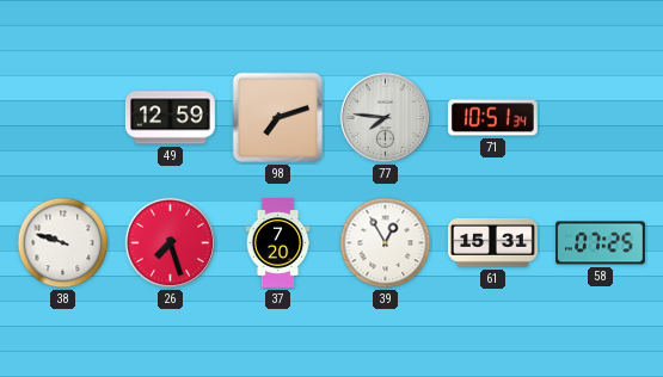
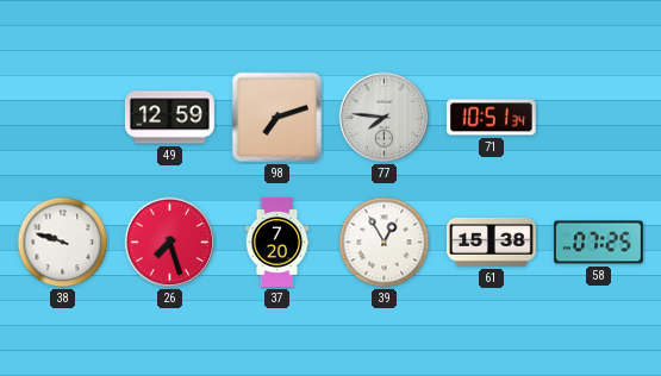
61: 15:31 -> 15:38 (492, 242)
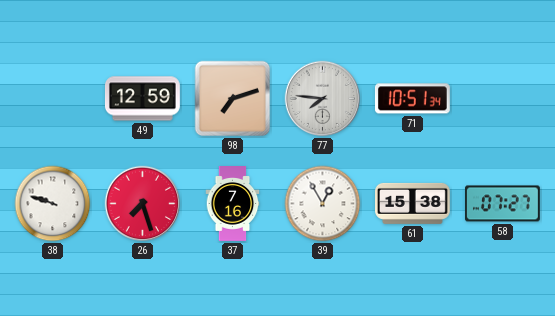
37: 7:20 -> 7:16 (233, 204)
58: 07:25 -> 07:27 (503, 204)
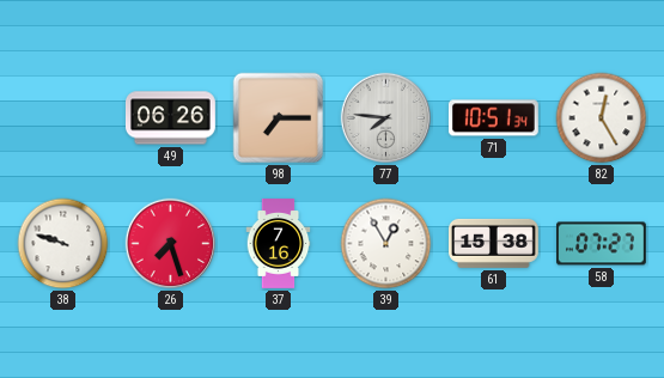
49: 12:59 -> 06:26 (170, 118)
98: 7:12 -> 7:15 (279, 118)
82: none -> 12:25 (602, 118)
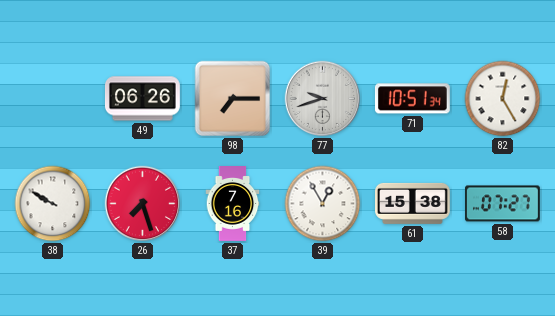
77: 7:46 -> 9:42 (323, 99)
38: 9:48 -> 9:50 (53, 204)
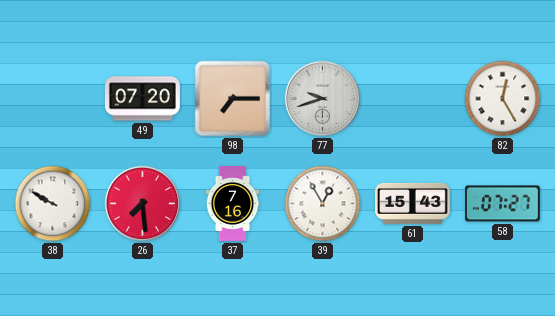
49: 06:26 -> 07:20 (142, 99)
71: 10:51 -> none (412, 99)
26: 7:27 -> 7:29 (143, 204)
61: 15:38 -> 15:43 (413, 203)
